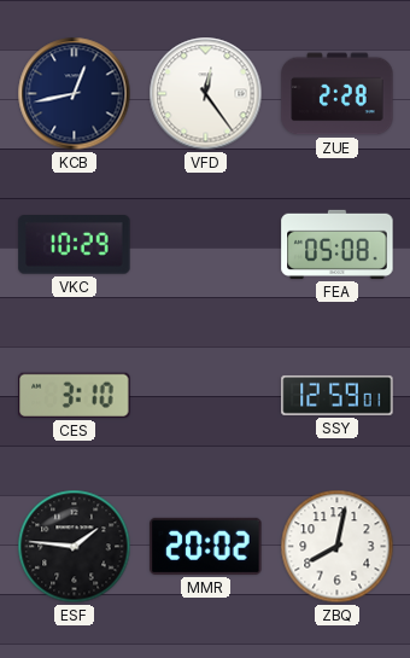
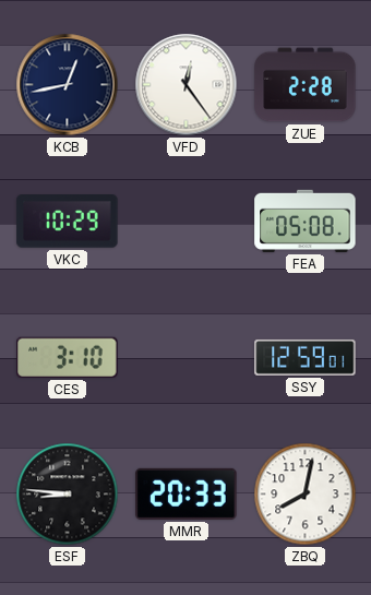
ESF: 1:46 -> 8:46 (68, 495)
MMR: 20:02 -> 20:33 (187, 493)
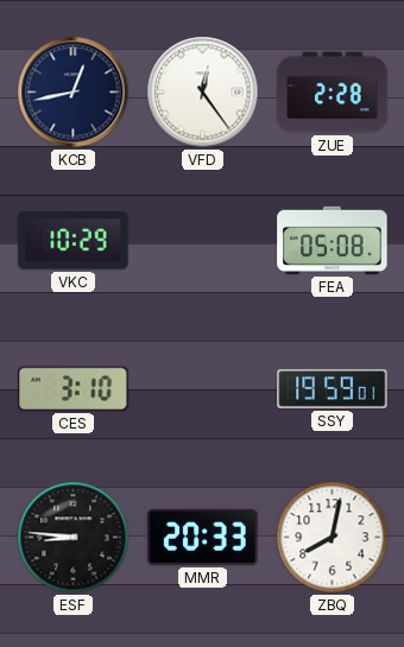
SSY: 12:59 -> 19:59 (333, 388)
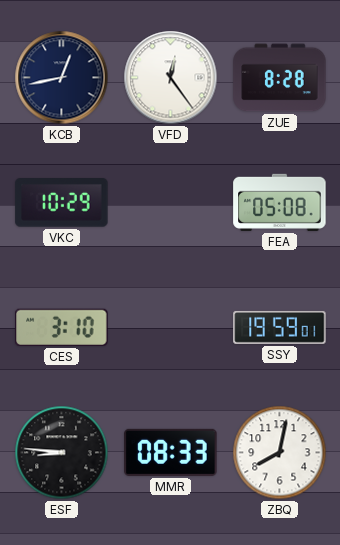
ZUE: 2:28 -> 8:28 (280, 78)
MMR: 20:33 -> 08:33 (171, 452)
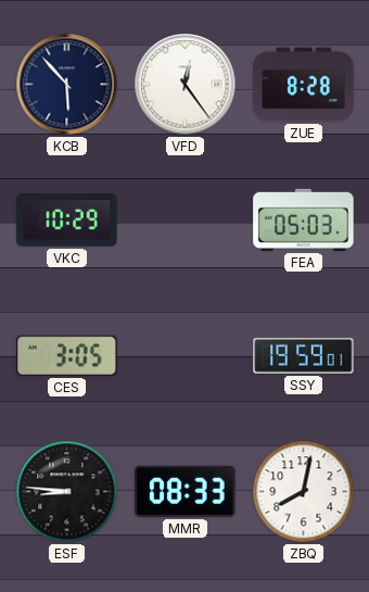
KCB: 12:43 -> 5:53 (67, 85)
FEA: 05:08 -> 05:03 (304, 219)
CES: 3:10 -> 3:05 (67, 355)
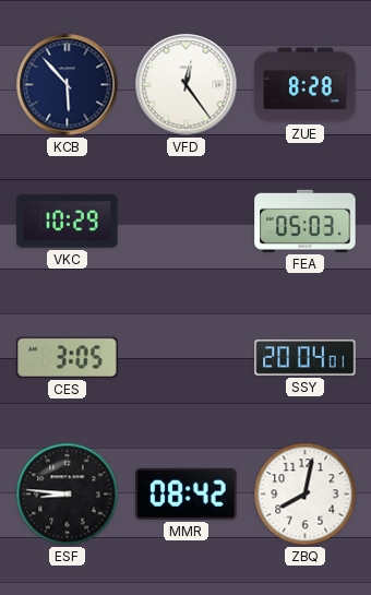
SSY: 19:59 -> 20:04 (306, 357)
MMR: 08:33 -> 08:42 (187, 493)
